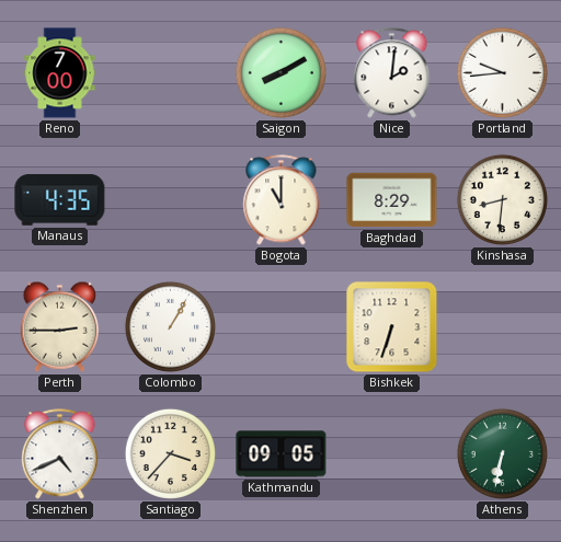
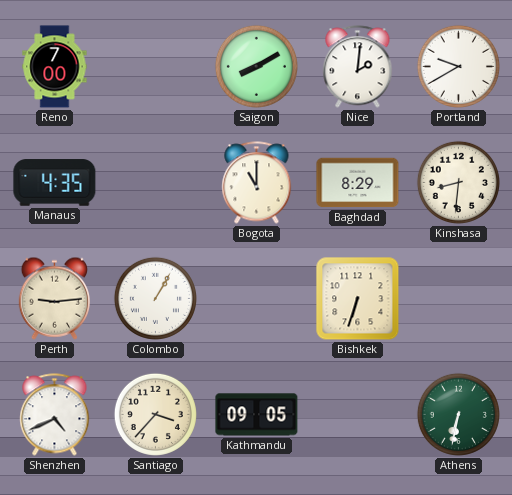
Portland: 9:44 -> 9:40 (458, 66)
Perth: 2:45 -> 9:14 (55, 298)
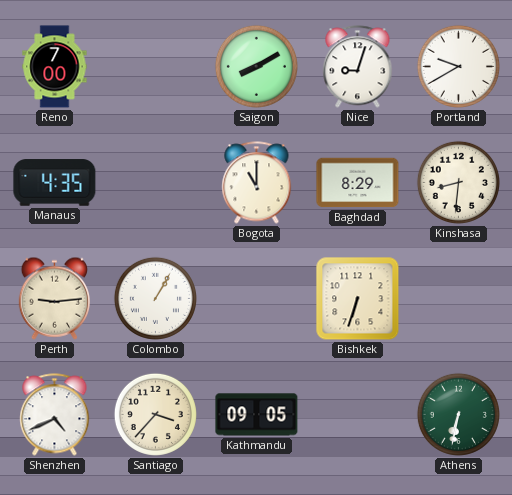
Nice: 2:01 -> 9:03 (358, 67)
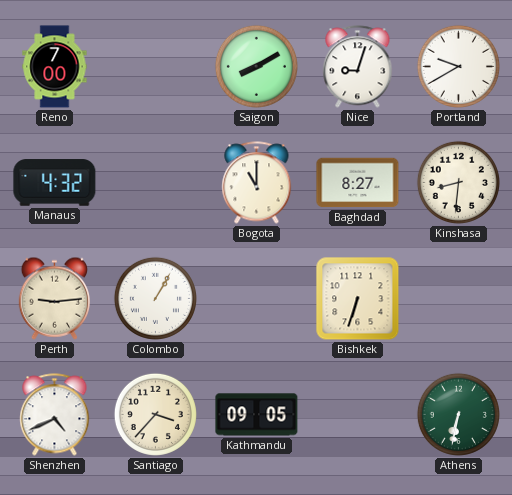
Manaus: 4:35 -> 4:32 (55, 183)
Baghdad: 8:29 -> 8:27 (358, 183)
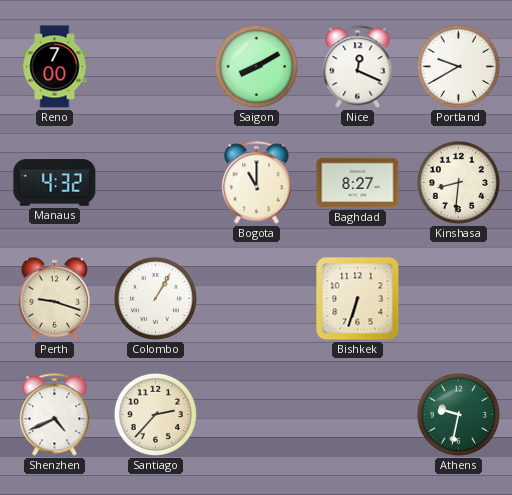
Nice: 9:03 -> 12:19 (358, 67)
Perth: 9:14 -> 9:18 (55, 298)
Santiago: 3:37 -> 2:37 (155, 414)
Kathmandu: 09:05 -> none (257, 415)
Athens: 6:32 -> 9:32 (458, 414)
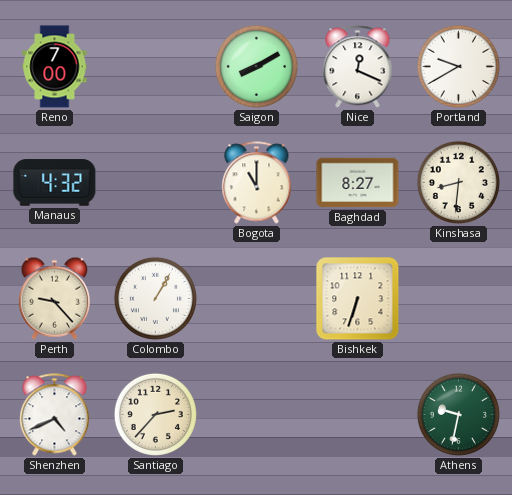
Perth: 9:18 -> 9:23 (55, 298)
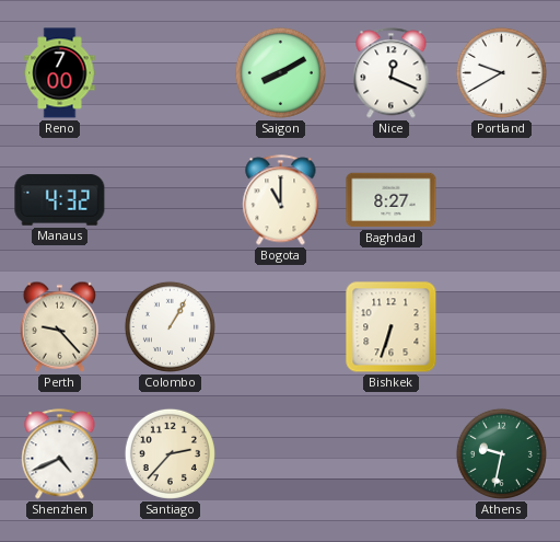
Kinshasa: 8:31 -> none (458, 182)
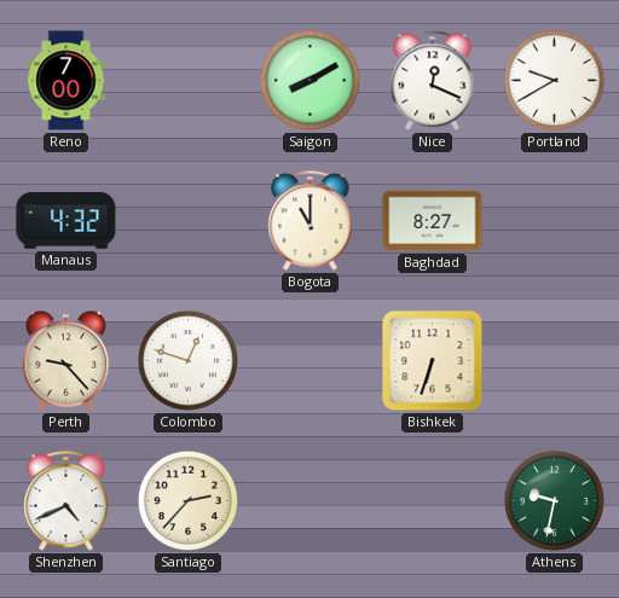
Colombo: 1:05 -> 12:48 (187, 360)
